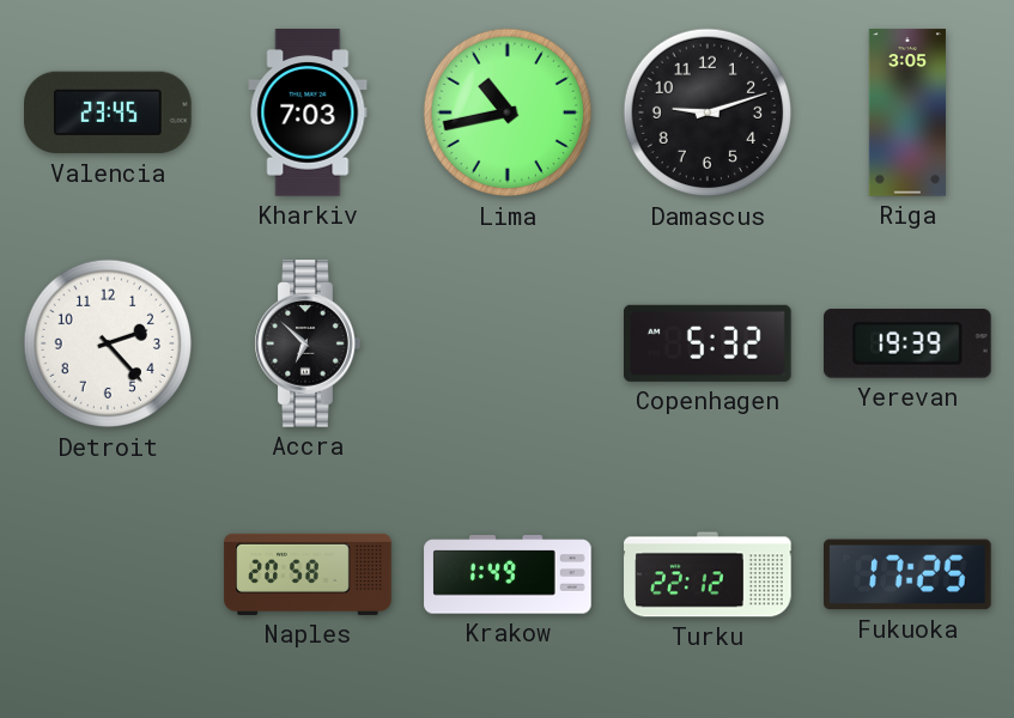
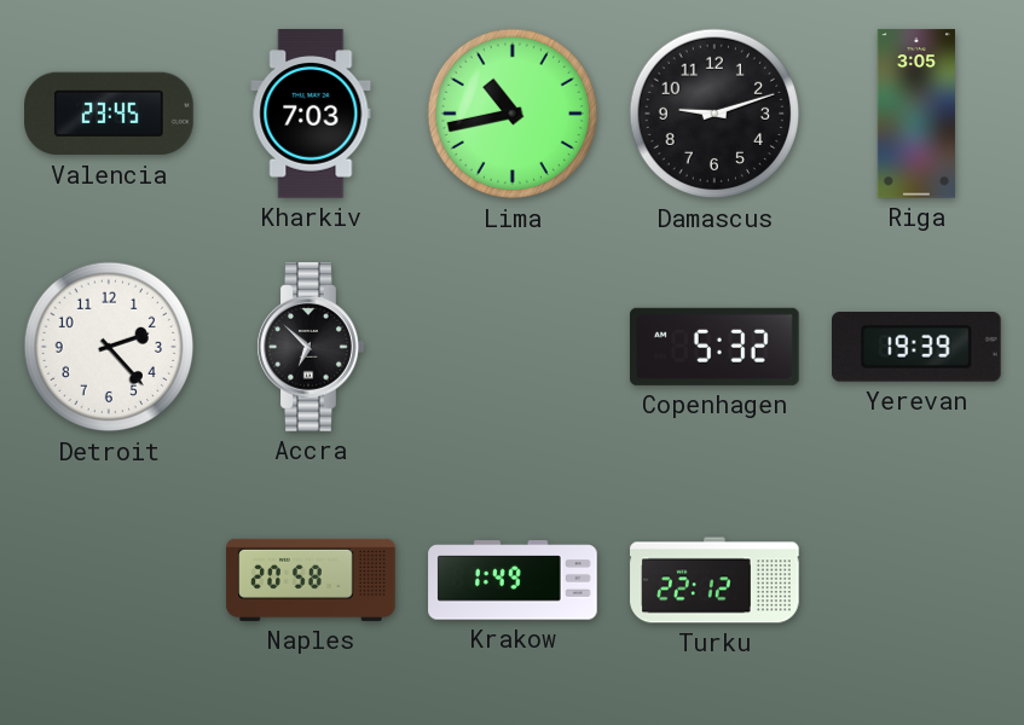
Fukuoka: 17:25 -> none (909, 574)
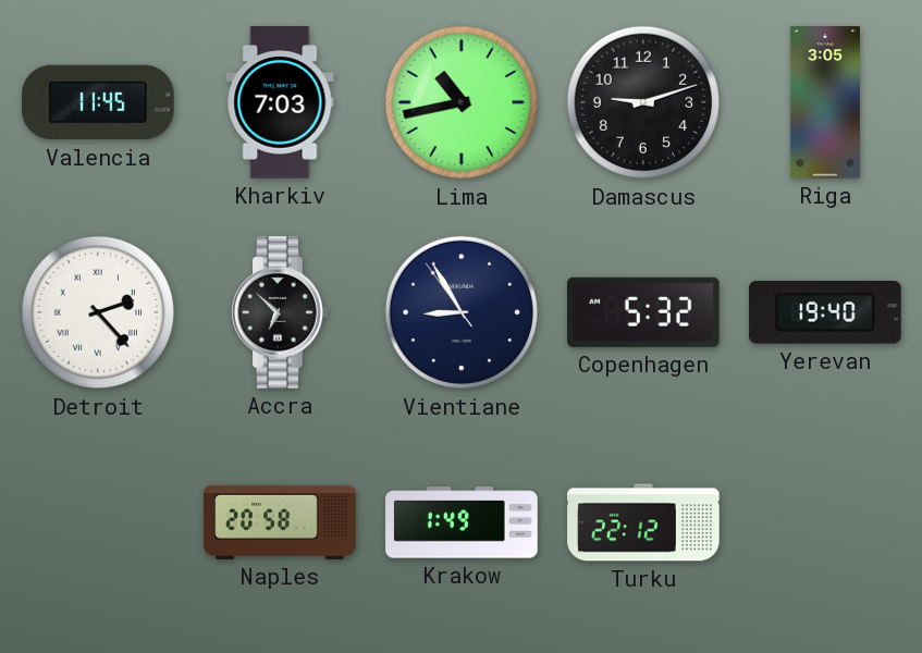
Valencia: 23:45 -> 11:45 (98, 102)
Detroit numerals: Arabic -> Roman (98, 312)
Vientiane: none -> 8:54 (462, 312)
Yerevan: 19:39 -> 19:40 (826, 313)
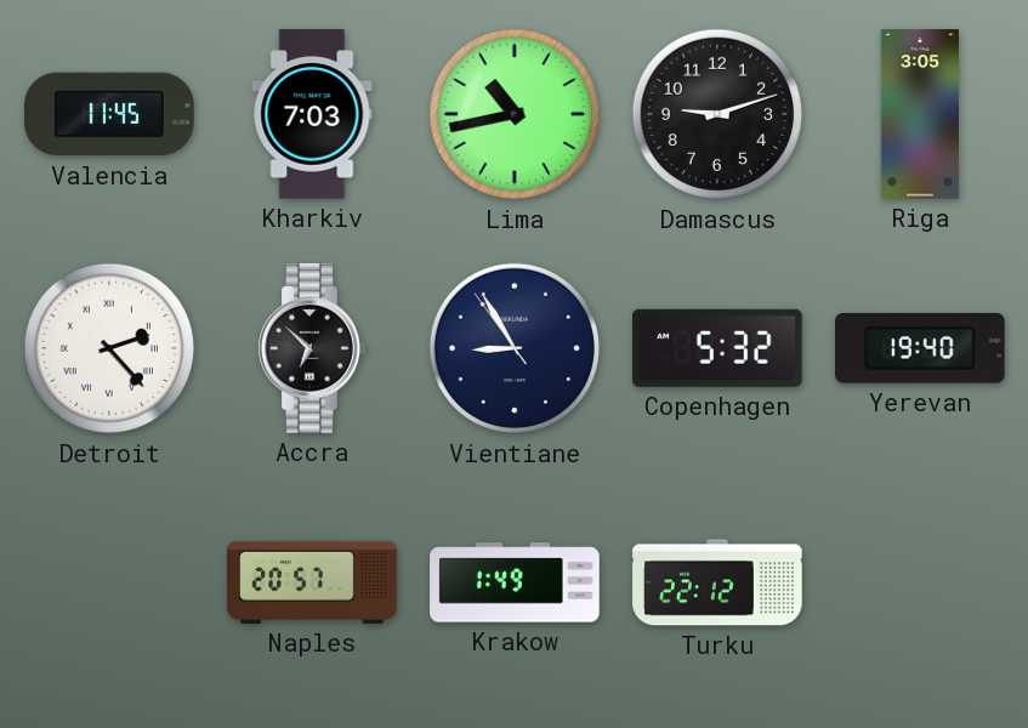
Naples: 20:58 -> 20:57 (312, 582)
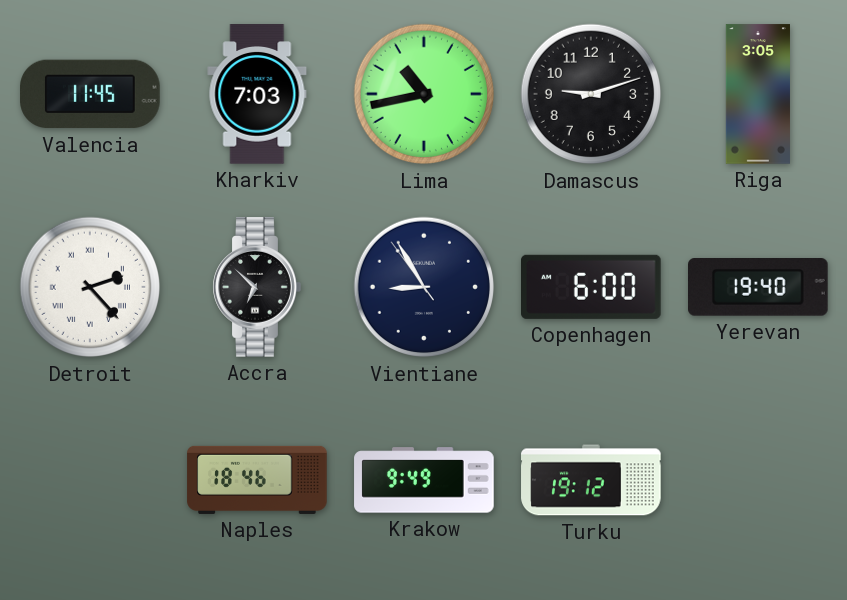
Copenhagen: 5:32 -> 6:00 (592, 287)
Naples: 20:57 -> 18:46 (257, 480)
Krakow: 1:49 -> 9:49 (424, 480)
Turku: 22:12 -> 19:12 (591, 480)
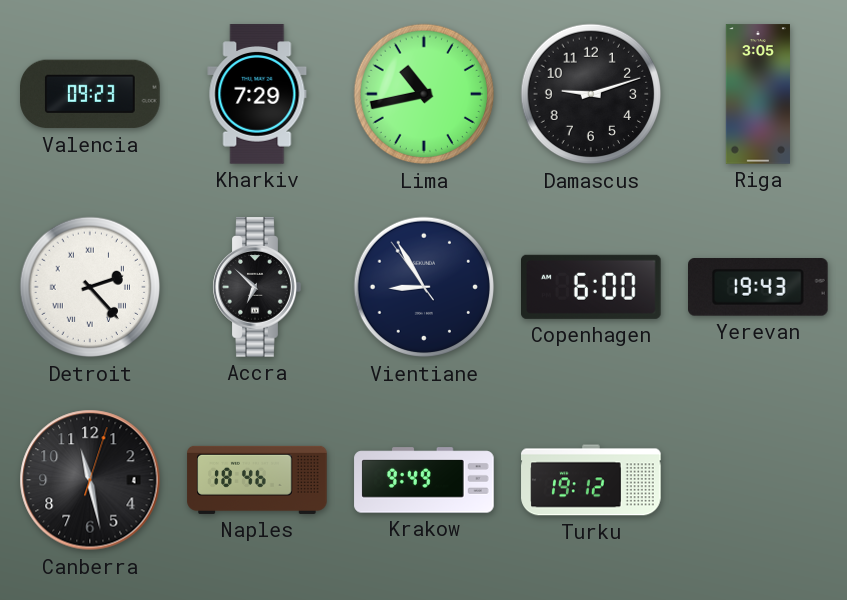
Valencia: 11:45 -> 09:23 (90, 94)
Kharkiv: 7:03 -> 7:29 (257, 94)
Yerevan: 19:40 -> 19:43 (759, 288)
Canberra: none -> 11:28 (90, 480)
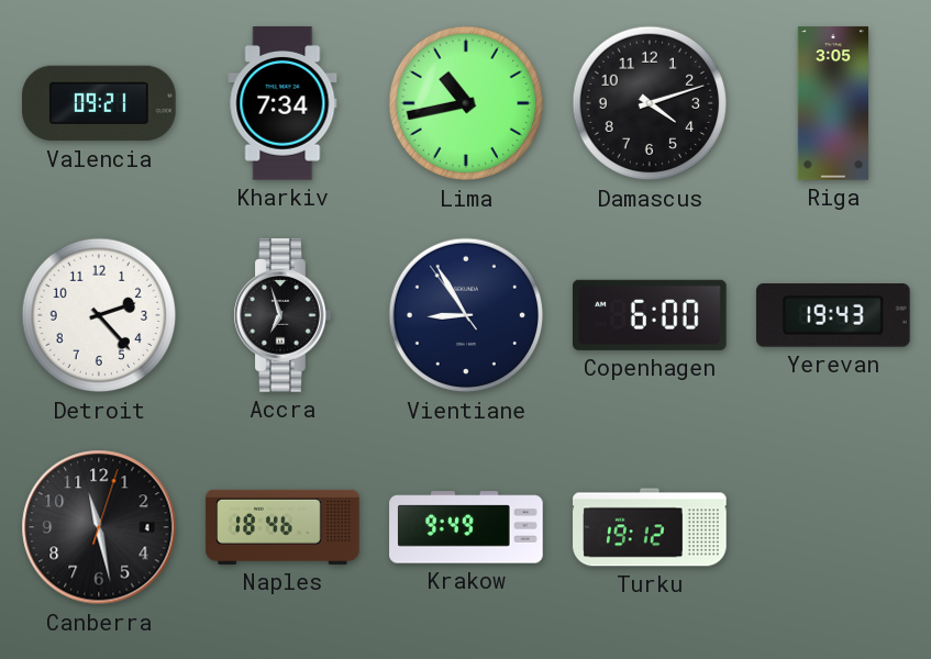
Valencia: 09:23 -> 09:21 (99, 103)
Kharkiv: 7:29 -> 7:34 (282, 103)
Damascus: 9:12 -> 4:12 (650, 103)
Detroit numerals: Roman -> Arabic (99, 315)
Accra: 6:52 -> 6:57 (282, 315)
